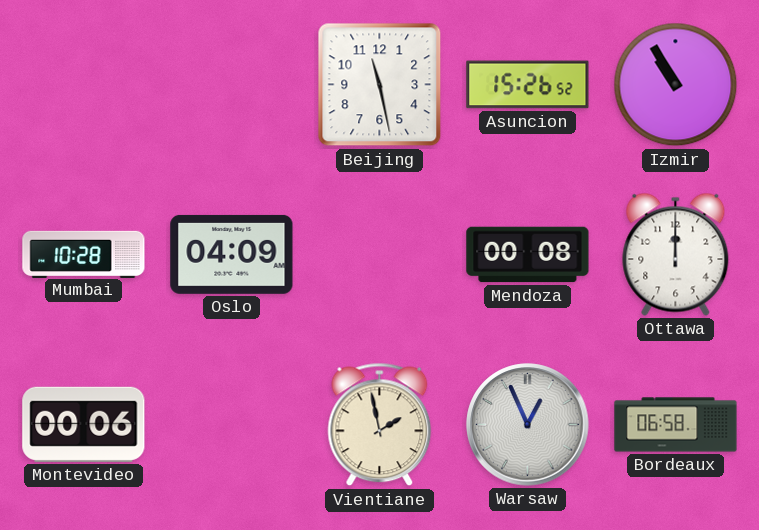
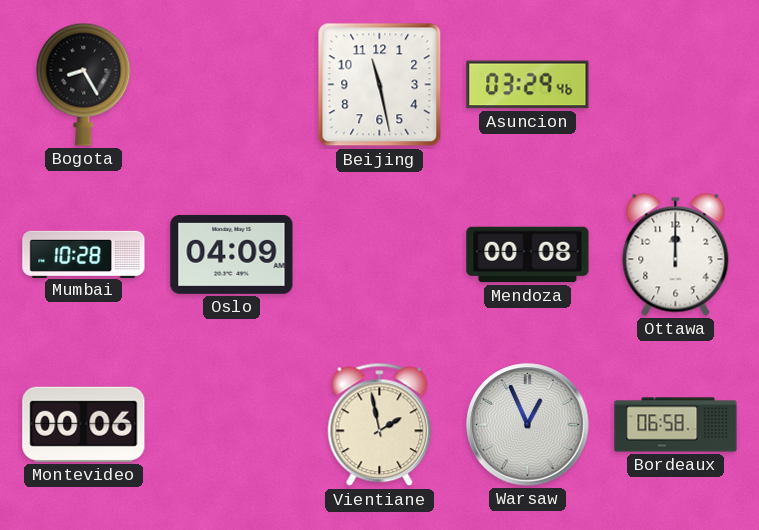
Bogota: none -> 8:25 (84, 84)
Asuncion: 15:26 -> 03:29 (528, 85)
Izmir: 10:55 -> none (676, 85)
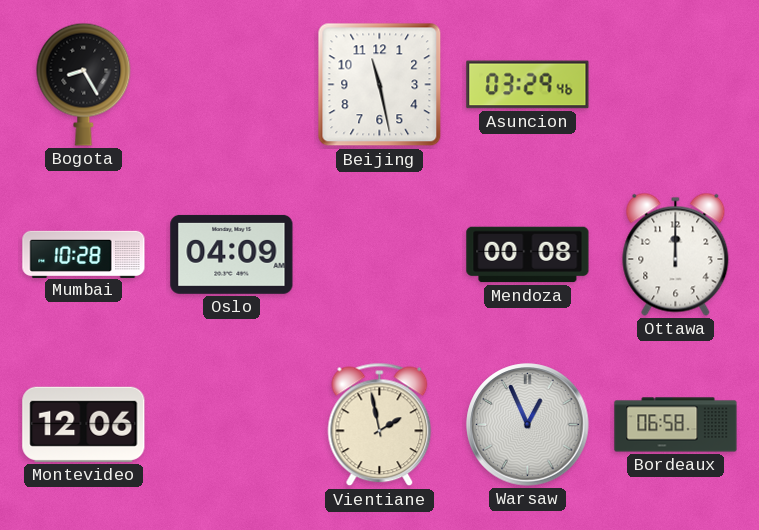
Montevideo: 00:06 -> 12:06 (84, 424)
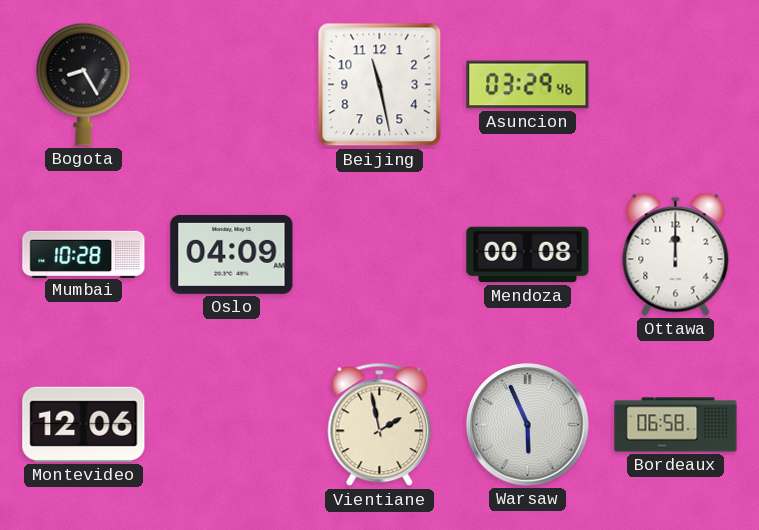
Warsaw: 12:56 -> 5:56 (528, 425)
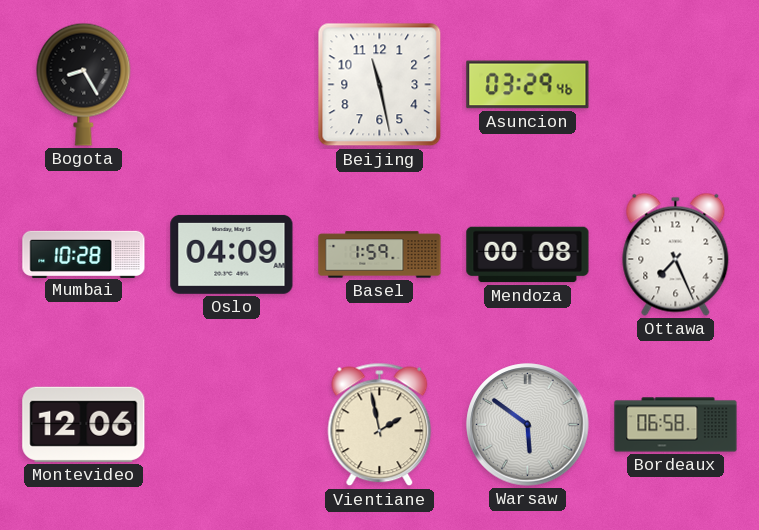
Basel: none -> 1:59 (380, 255)
Ottawa: 12:00 -> 7:26 (676, 254)
Warsaw: 5:56 -> 5:51 (528, 425)
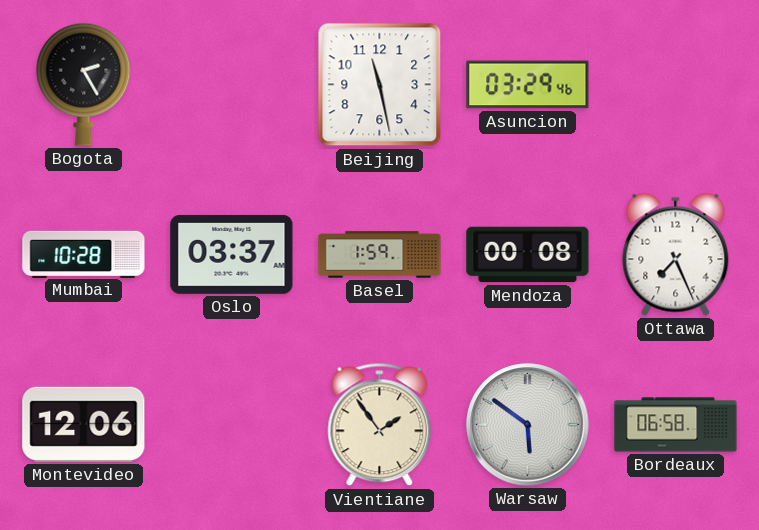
Bogota: 8:25 -> 2:25 (84, 84)
Oslo: 04:09 -> 03:37 (232, 254)
Vientiane: 1:58 -> 1:54 (380, 425)
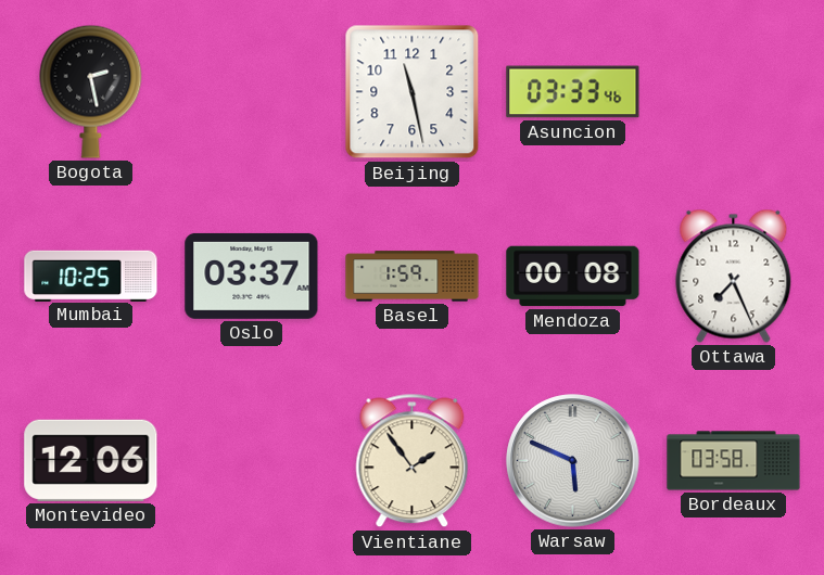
Bogota: 2:25 -> 2:28 (91, 91)
Asuncion: 03:29 -> 03:33 (573, 92)
Mumbai: 10:28 -> 10:25 (91, 276)
Warsaw: 5:51 -> 5:49 (573, 461)
Bordeaux: 06:58 -> 03:58 (734, 461)
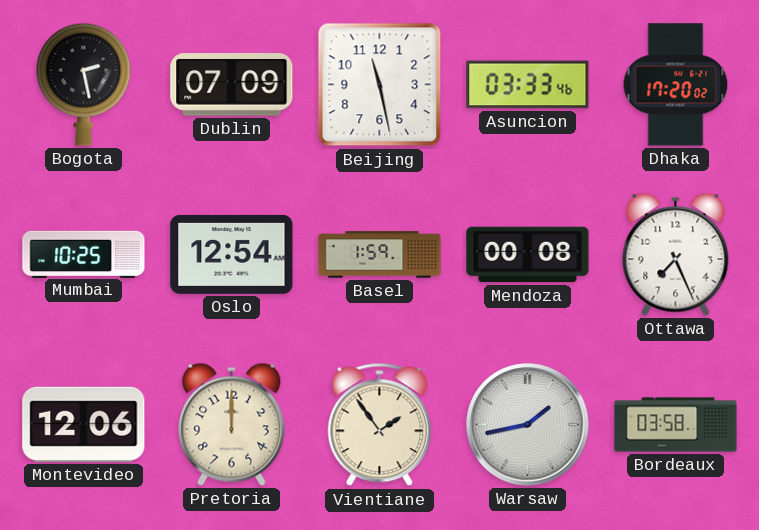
Dublin: none -> 07:09 (232, 85)
Dhaka: none -> 17:20 (676, 85)
Oslo: 03:37 -> 12:54 (232, 254)
Pretoria: none -> 12:00 (232, 424)
Warsaw: 5:49 -> 1:43 (528, 425)
